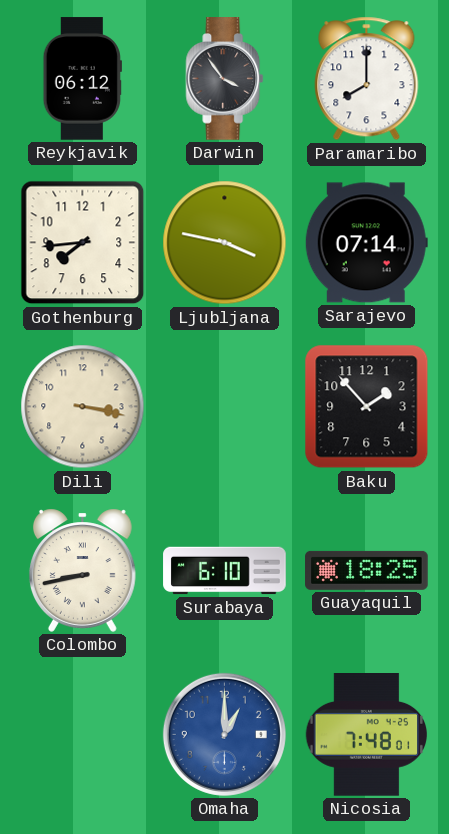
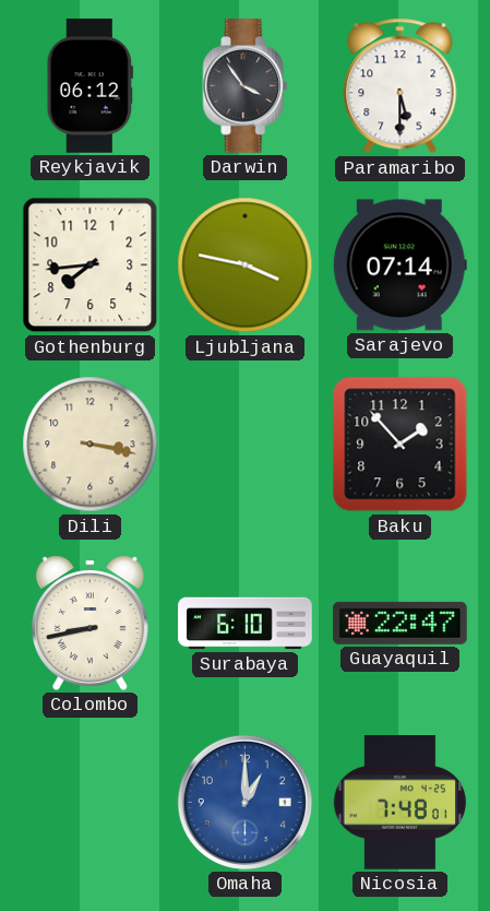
Paramaribo: 8:00 -> 5:30 (401, 86)
Guayaquil: 18:25 -> 22:47 (401, 623)
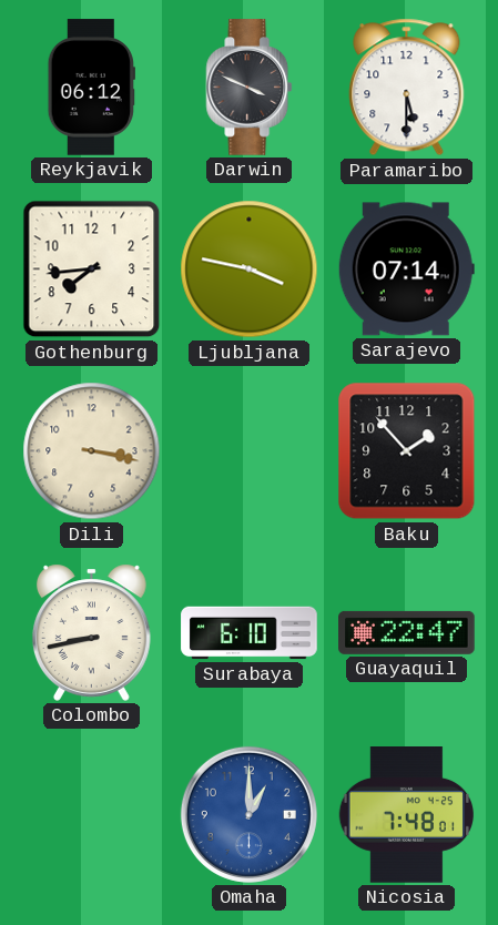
Darwin: 3:54 -> 3:49 (250, 88)
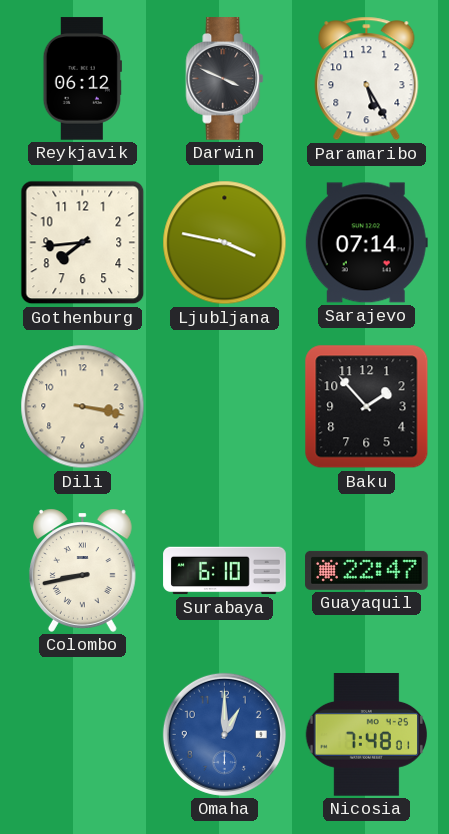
Paramaribo: 5:30 -> 5:25 (367, 79)
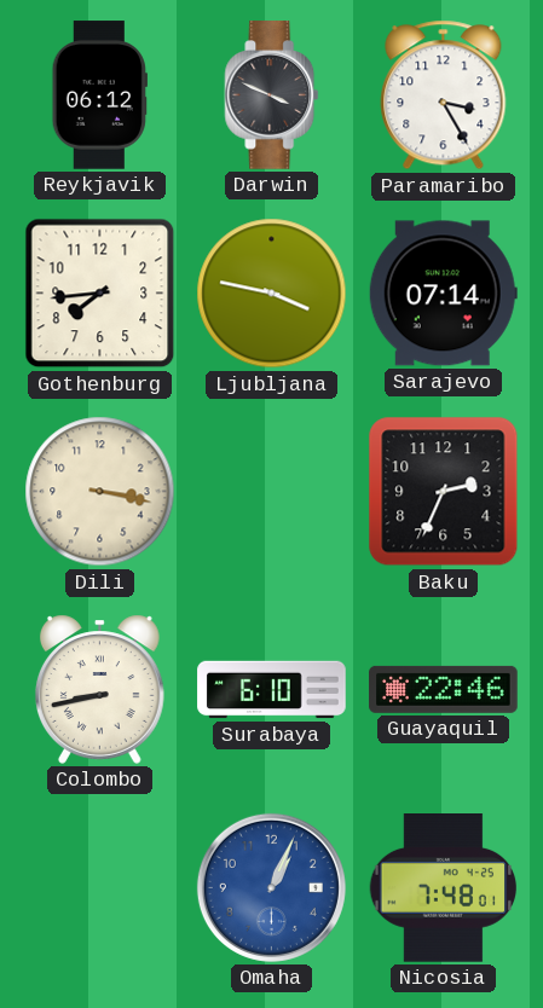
Paramaribo: 5:25 -> 3:25 (444, 95)
Baku: 1:53 -> 2:34 (444, 492)
Guayaquil: 22:47 -> 22:46 (444, 689)
Omaha: 1:00 -> 1:04 (271, 887)
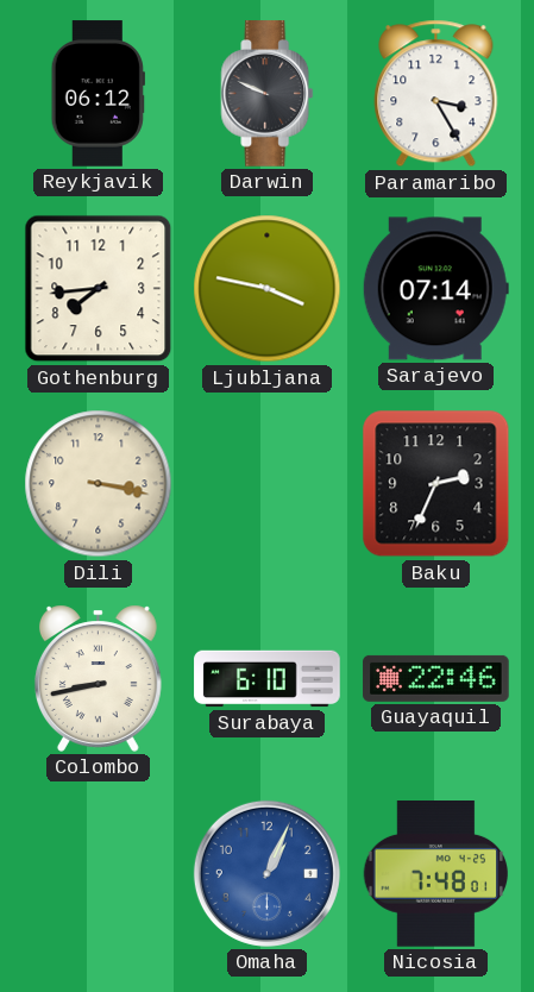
Darwin: 3:49 -> 9:49 (268, 94)
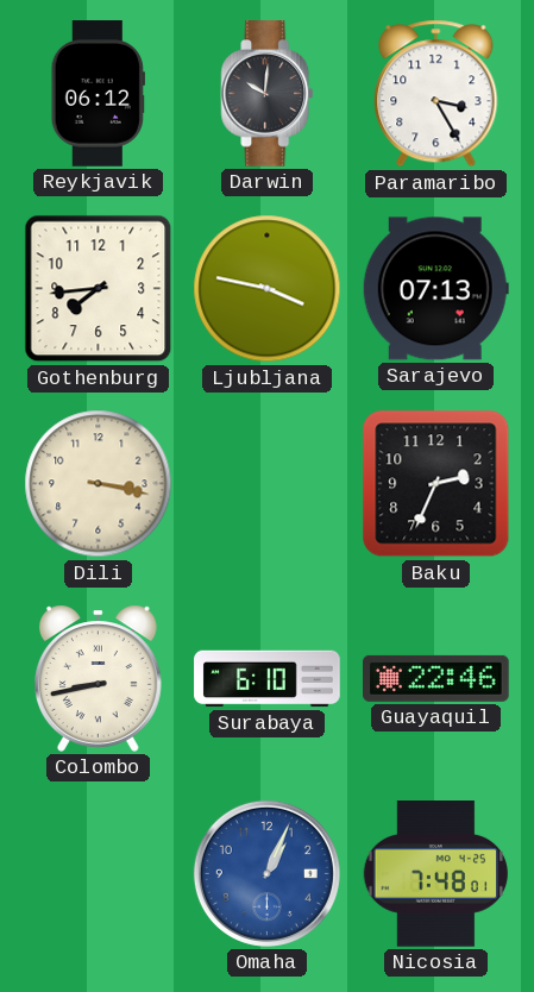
Darwin: 9:49 -> 10:01 (268, 94)
Sarajevo: 07:14 -> 07:13 (435, 289)
